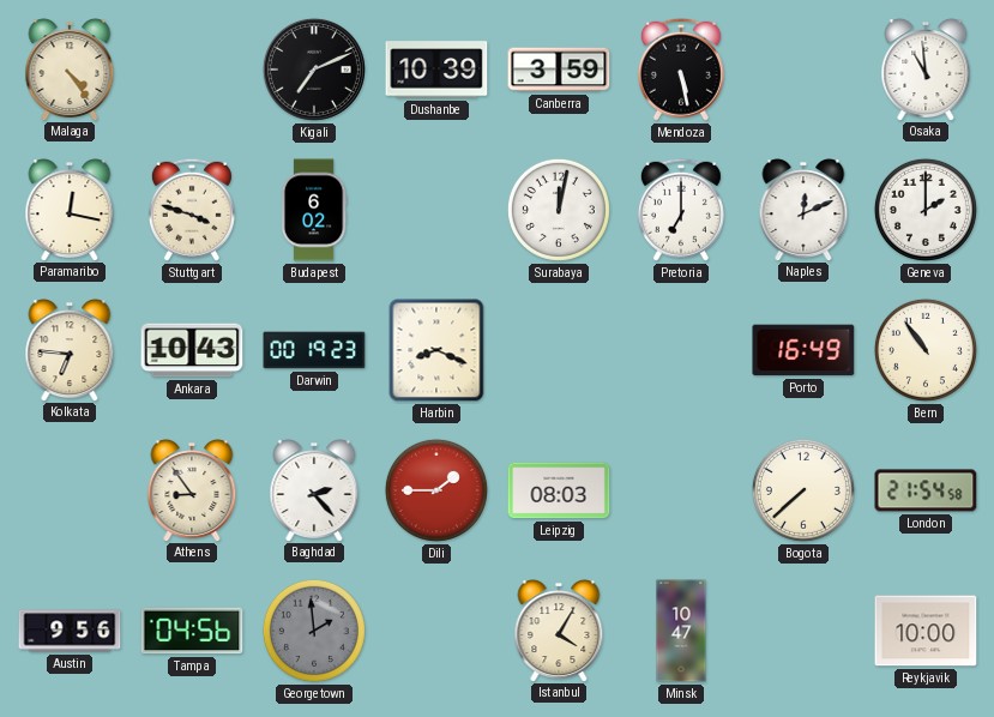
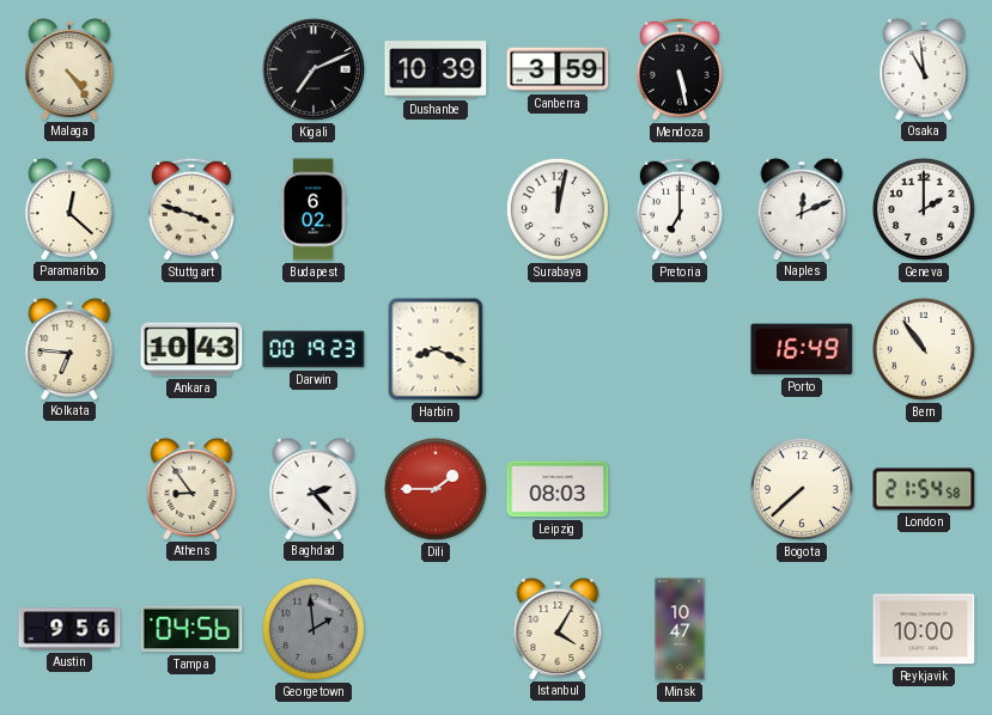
Paramaribo: 12:17 -> 12:22 (69, 209)
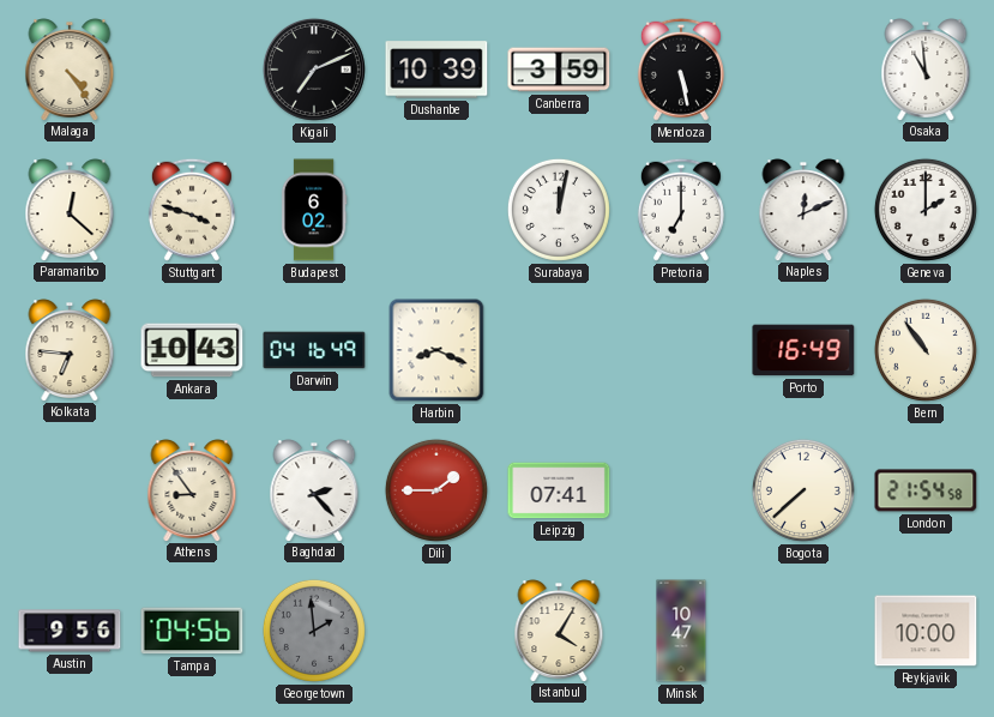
Darwin: 00:19 -> 04:16 (314, 350)
Leipzig: 08:03 -> 07:41 (559, 490)
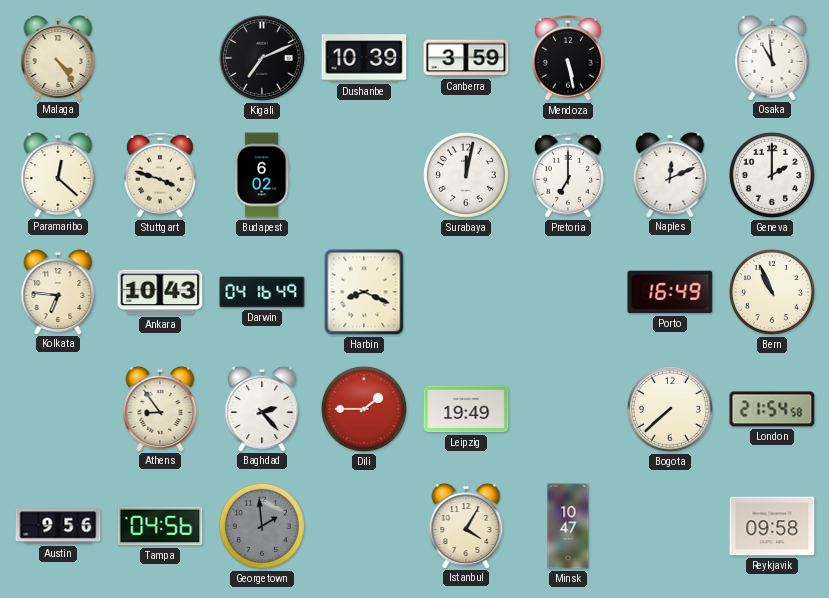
Bern: 10:54 -> 10:56 (772, 292)
Leipzig: 07:41 -> 19:49 (466, 409)
Reykjavik: 10:00 -> 09:58 (772, 526)
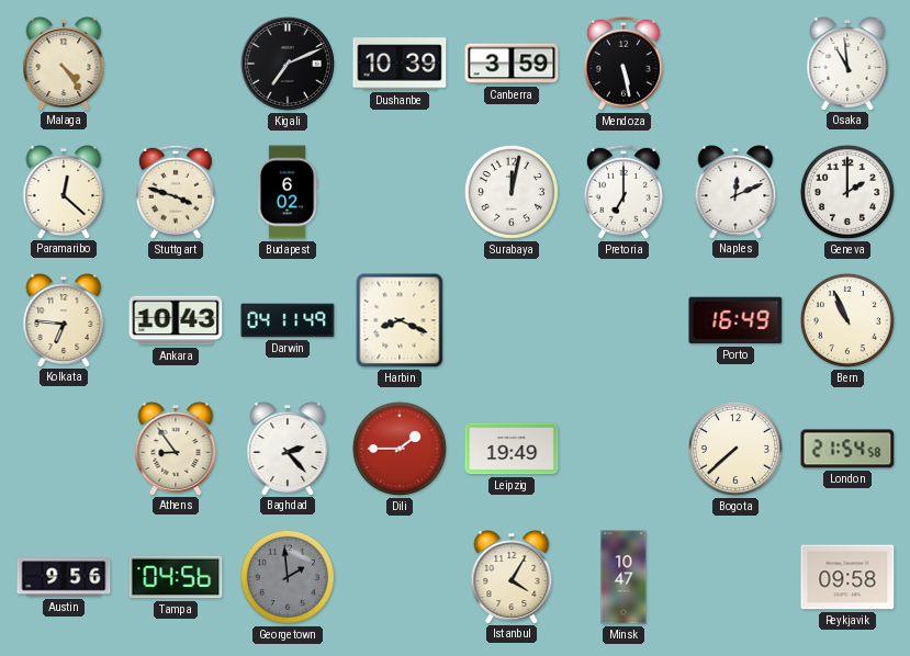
Darwin: 04:16 -> 04:11 (288, 320)
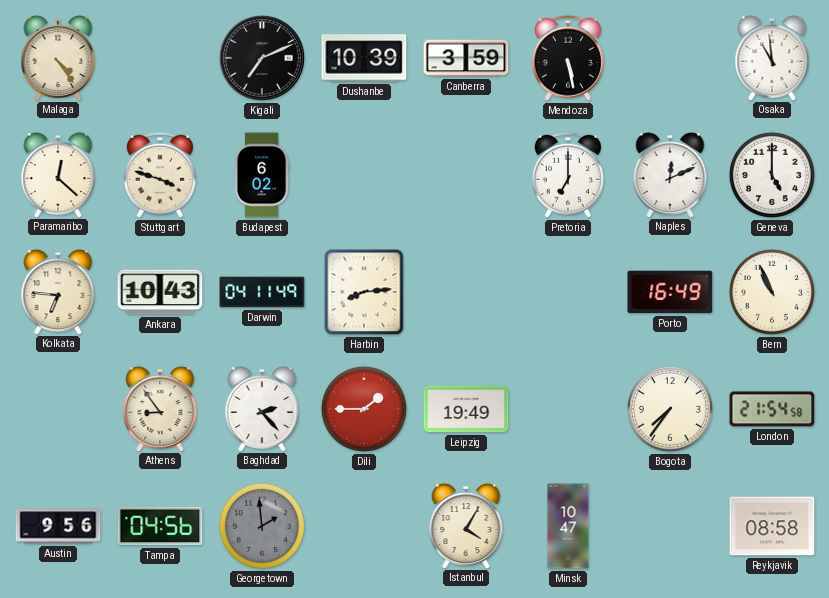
Surabaya: 12:02 -> none (512, 192)
Geneva: 2:00 -> 5:00 (772, 175)
Harbin: 8:19 -> 8:14 (364, 292)
Bogota: 7:38 -> 7:36 (670, 409)
Reykjavik: 09:58 -> 08:58 (772, 526)
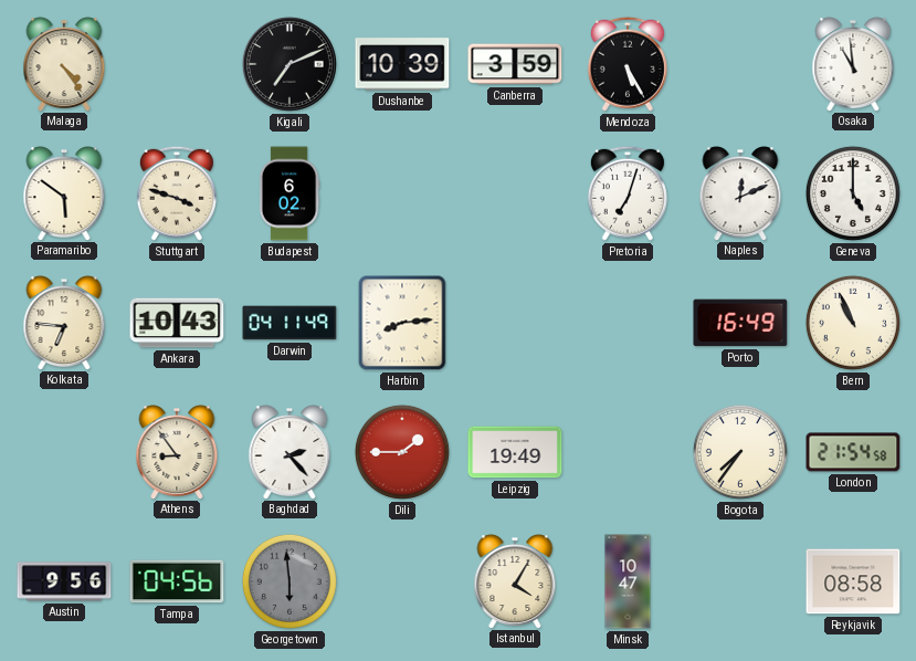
Mendoza: 5:28 -> 5:25 (628, 64)
Paramaribo: 12:22 -> 5:51 (64, 193)
Pretoria: 7:00 -> 7:03 (628, 193)
Georgetown: 1:59 -> 5:59 (289, 581)
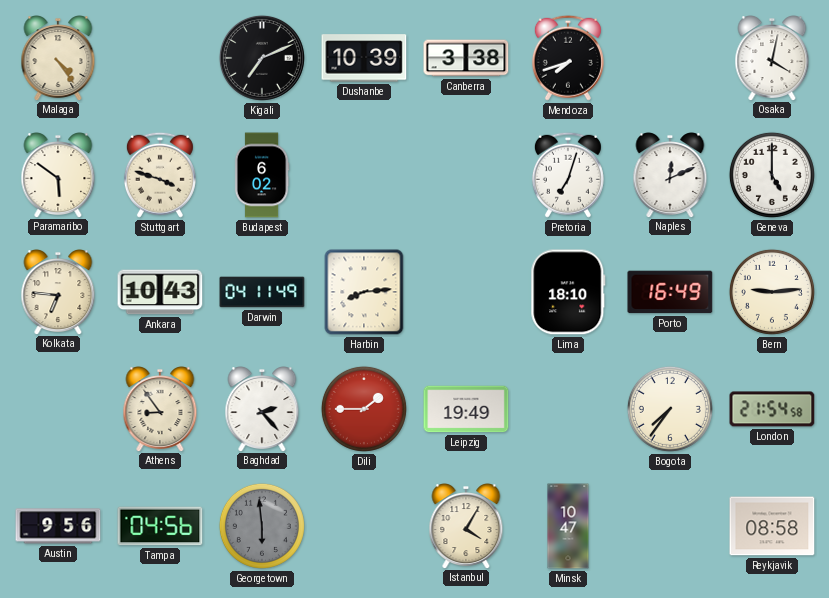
Canberra: 3:59 -> 3:38 (466, 58)
Mendoza: 5:25 -> 7:42 (568, 58)
Osaka: 10:59 -> 4:02 (772, 58)
Lima: none -> 18:10 (568, 292)
Bern: 10:56 -> 9:14 (772, 292)
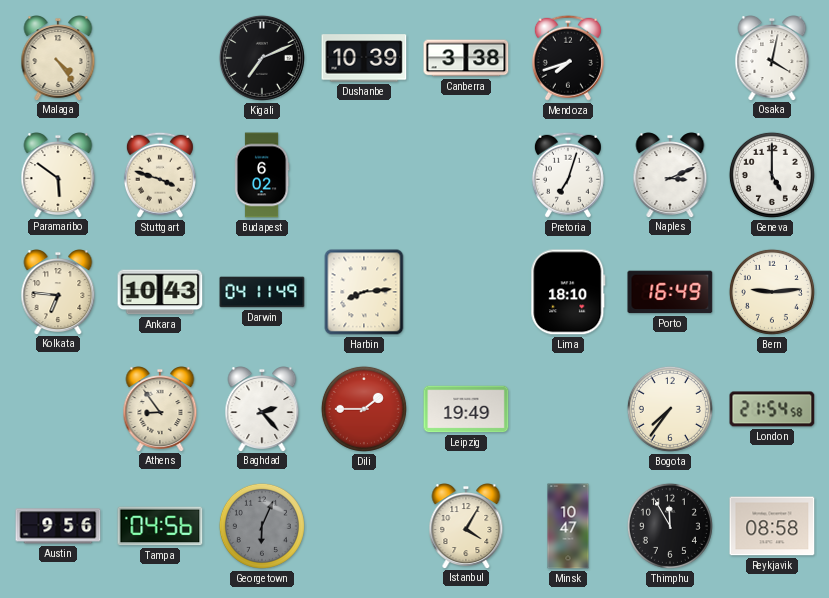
Naples: 12:11 -> 3:11 (670, 175)
Georgetown: 5:59 -> 6:04 (262, 526)
Thimphu: none -> 11:55 (670, 526)
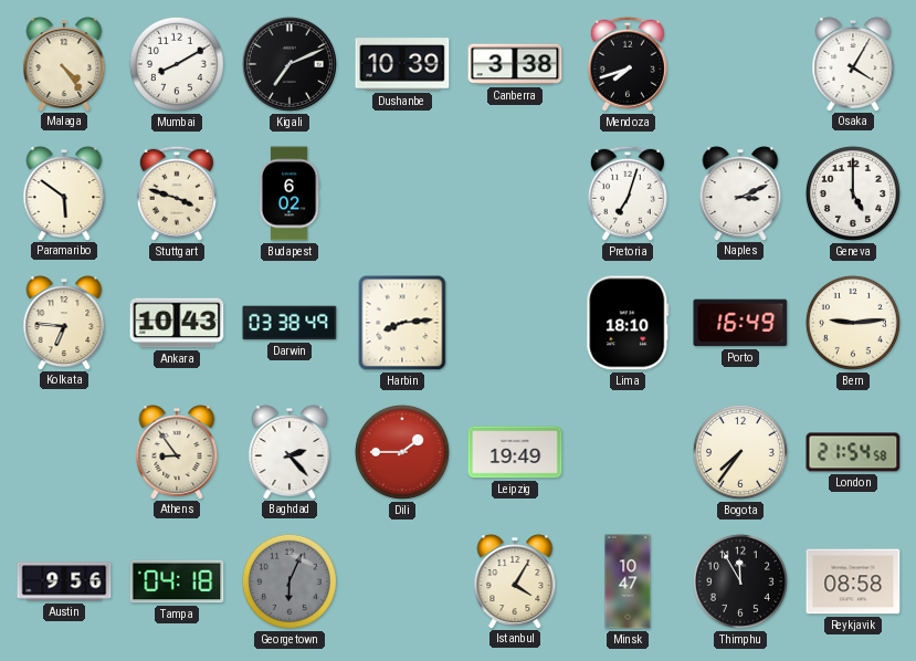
Mumbai: none -> 8:10 (177, 64)
Osaka: 4:02 -> 4:05 (853, 64)
Darwin: 04:11 -> 03:38 (289, 323)
Tampa: 04:56 -> 04:18 (177, 581)
